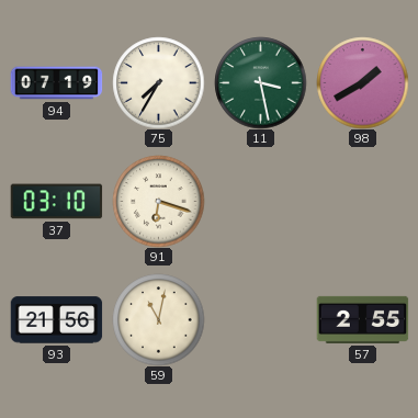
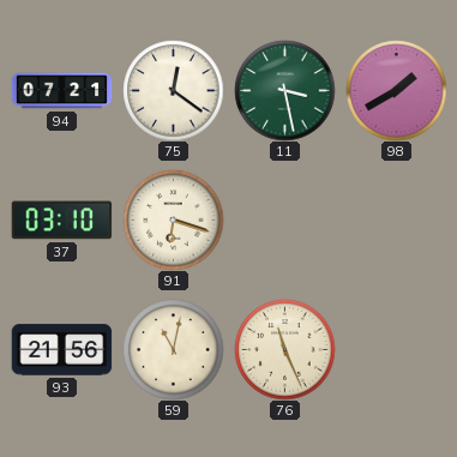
94: 07:19 -> 07:21 (61, 91)
75: 7:35 -> 12:21 (173, 90)
76: none -> 11:26 (284, 349)
57: 2:55 -> none (362, 319)
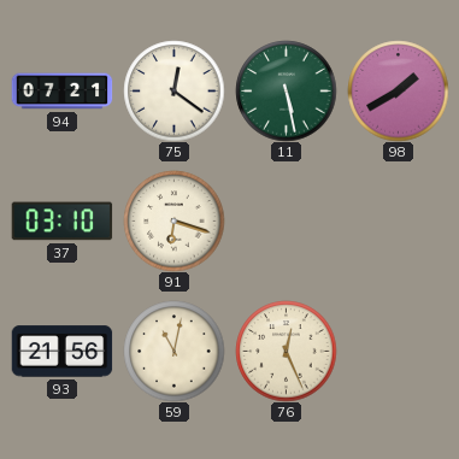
11: 3:28 -> 5:28 (286, 90)
76: 11:26 -> 12:26 (286, 351)
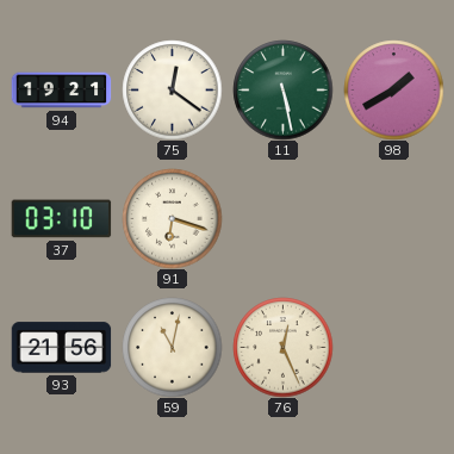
94: 07:21 -> 19:21 (61, 91)
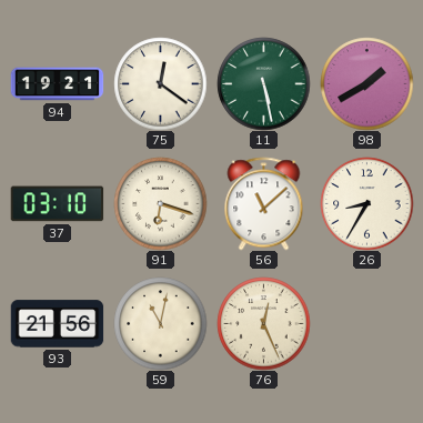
56: none -> 11:08 (264, 203)
26: none -> 8:35 (366, 203)
